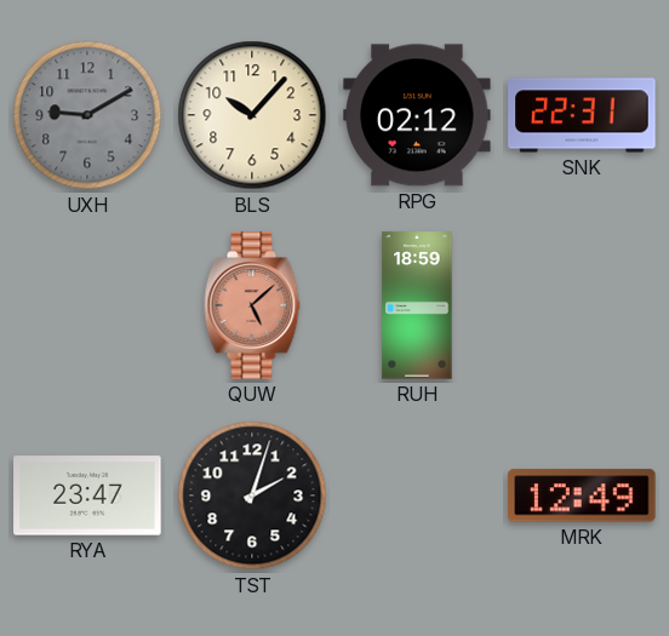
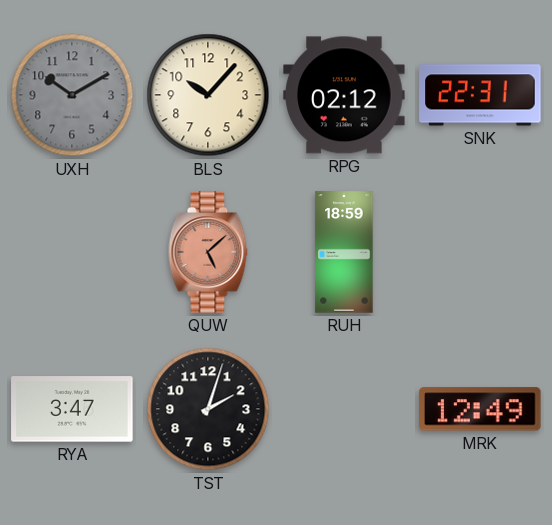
UXH: 9:10 -> 10:10 (72, 95)
RYA: 23:47 -> 3:47 (72, 409)
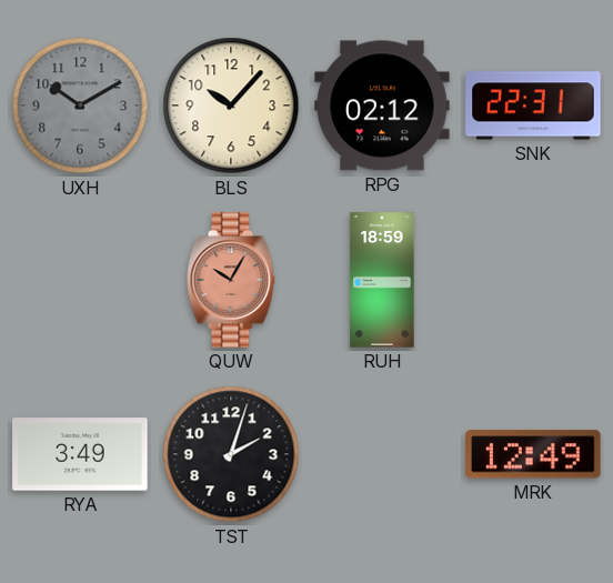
QUW: 5:08 -> 10:05 (231, 280)
RYA: 3:47 -> 3:49 (80, 454)
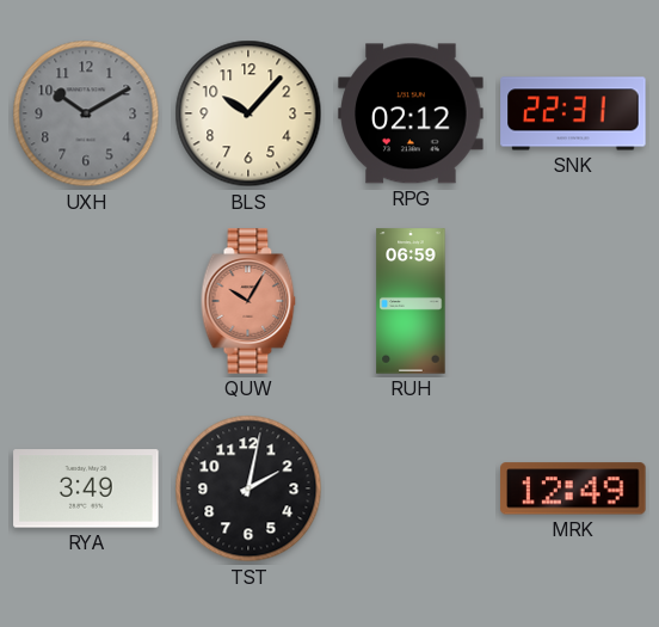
RUH: 18:59 -> 06:59 (411, 301)
TST: 2:03 -> 2:02 (248, 488)
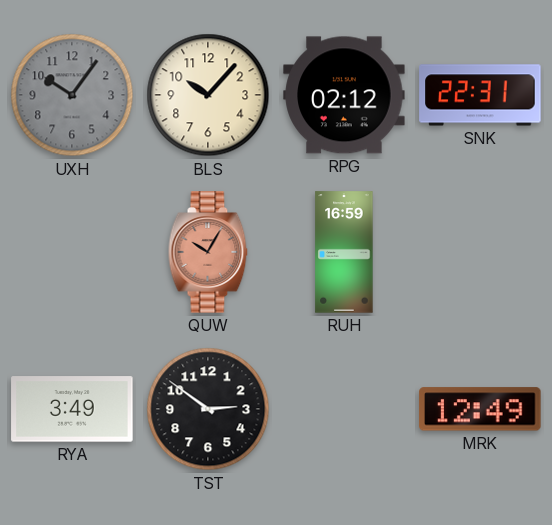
UXH: 10:10 -> 10:06 (72, 95)
RUH: 06:59 -> 16:59 (344, 252)
TST: 2:02 -> 2:51 (208, 409)
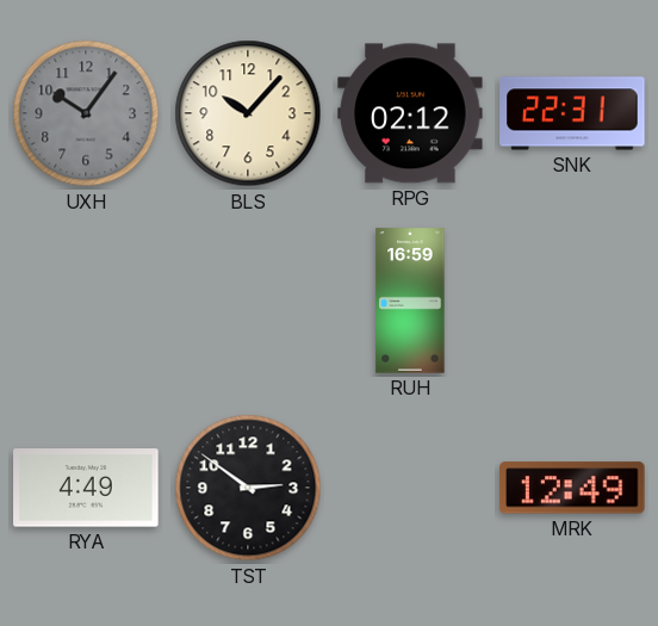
QUW: 10:05 -> none (208, 252)
RYA: 3:49 -> 4:49 (86, 488)
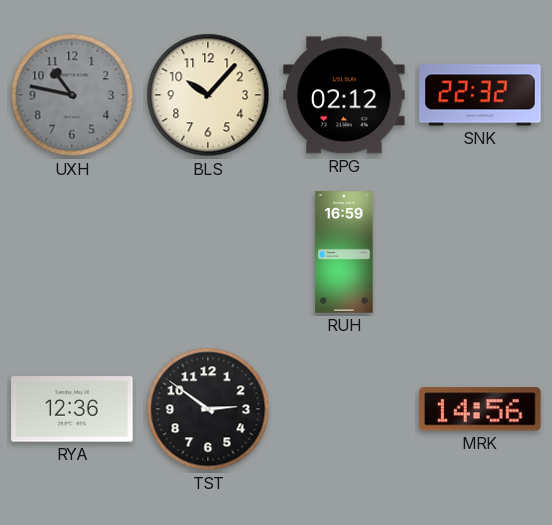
UXH: 10:06 -> 10:47 (72, 95)
SNK: 22:31 -> 22:32 (480, 95)
RYA: 4:49 -> 12:36 (72, 409)
MRK: 12:49 -> 14:56 (480, 409)
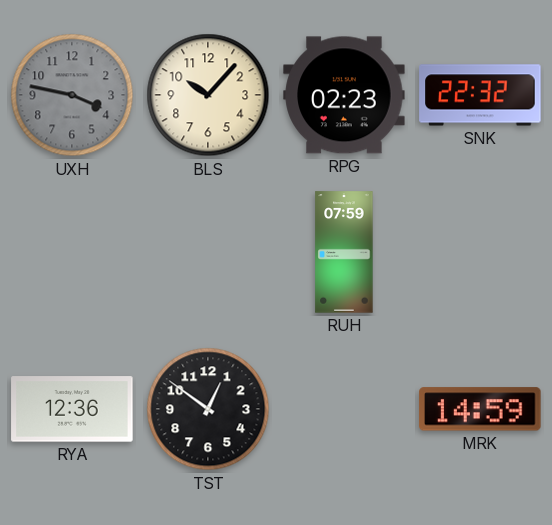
UXH: 10:47 -> 3:47 (72, 95)
RPG: 02:12 -> 02:23 (344, 95)
RUH: 16:59 -> 07:59 (344, 252)
TST: 2:51 -> 12:51 (208, 409)
MRK: 14:56 -> 14:59 (480, 409)
